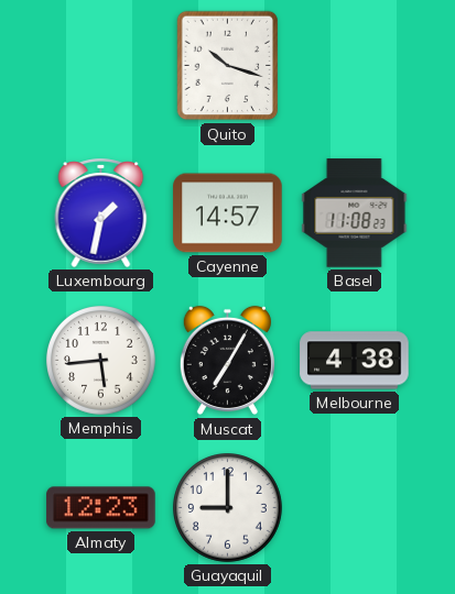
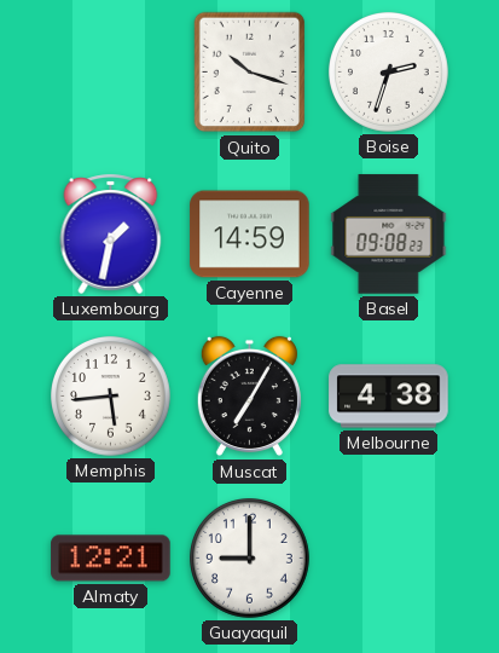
Boise: none -> 2:33 (389, 73)
Cayenne: 14:57 -> 14:59 (250, 235)
Basel: 11:08 -> 09:08 (389, 235)
Almaty: 12:23 -> 12:21 (111, 559)
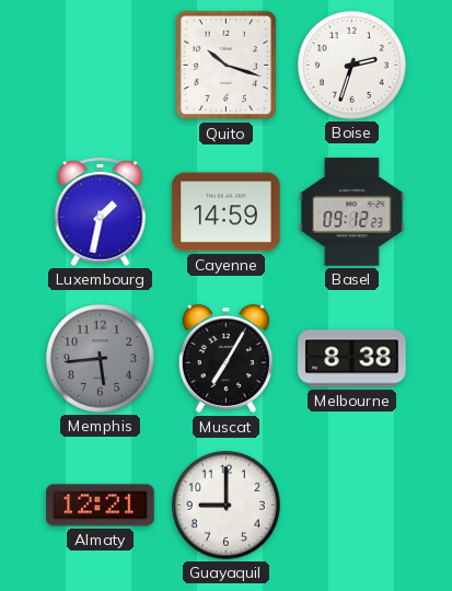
Basel: 09:08 -> 09:12 (352, 212)
Memphis dial: white -> grey (101, 359)
Melbourne: 4:38 -> 8:38 (352, 359)
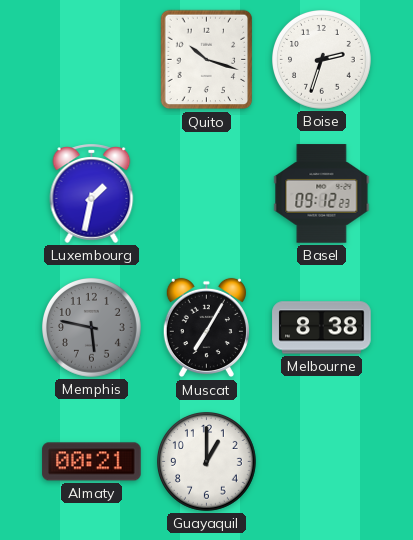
Cayenne: 14:59 -> none (227, 212)
Memphis: 5:44 -> 5:47 (92, 328)
Almaty: 12:21 -> 00:21 (92, 462)
Guayaquil: 9:00 -> 1:00 (207, 462)
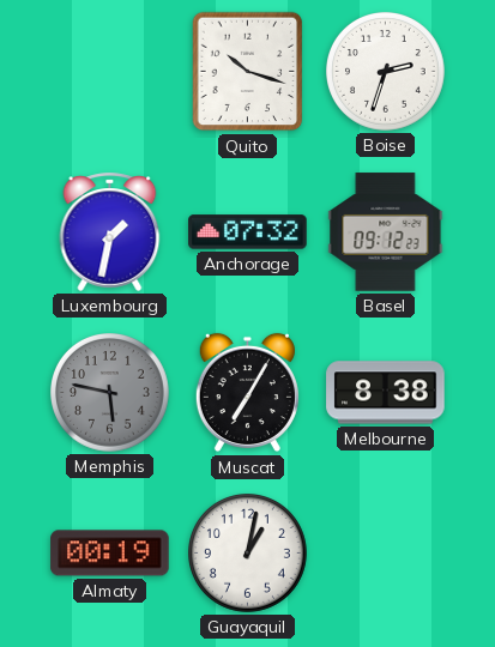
Anchorage: none -> 07:32 (248, 232)
Almaty: 00:21 -> 00:19 (110, 554)
Guayaquil: 1:00 -> 1:02 (248, 554)
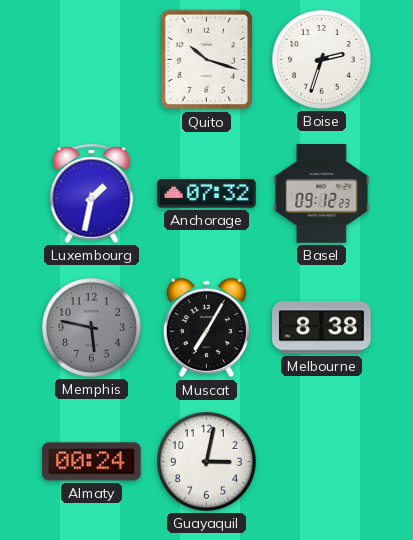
Almaty: 00:19 -> 00:24 (92, 462)
Guayaquil: 1:02 -> 3:02 (207, 462)
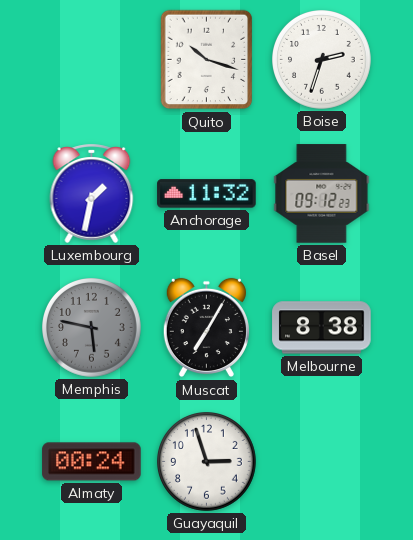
Anchorage: 07:32 -> 11:32 (207, 194)
Guayaquil: 3:02 -> 2:57 (207, 462)
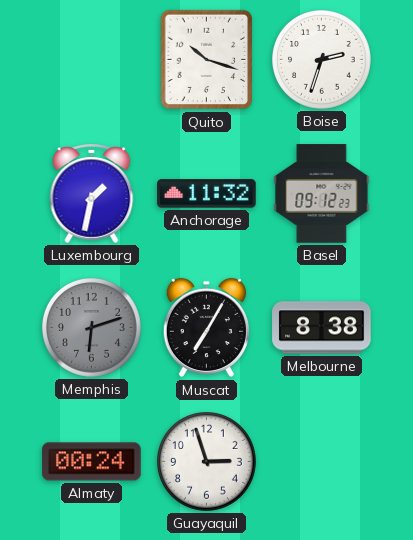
Memphis: 5:47 -> 6:12 (92, 328)
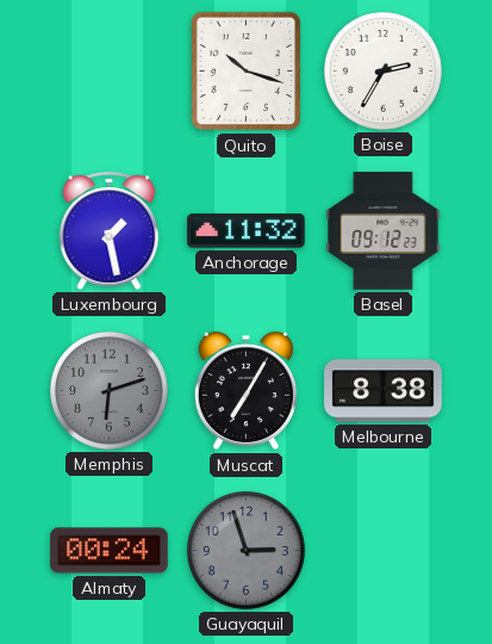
Boise: 2:33 -> 2:35 (384, 72)
Luxembourg: 1:32 -> 1:28 (110, 230)
Guayaquil dial: white -> grey (247, 551)
